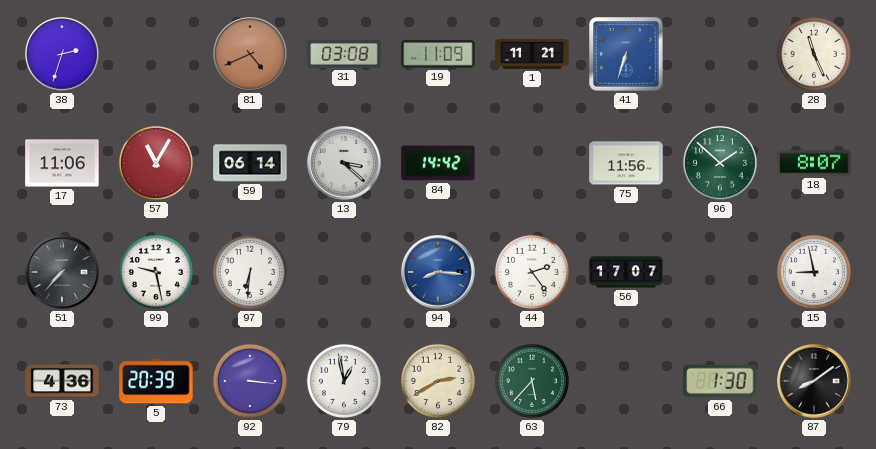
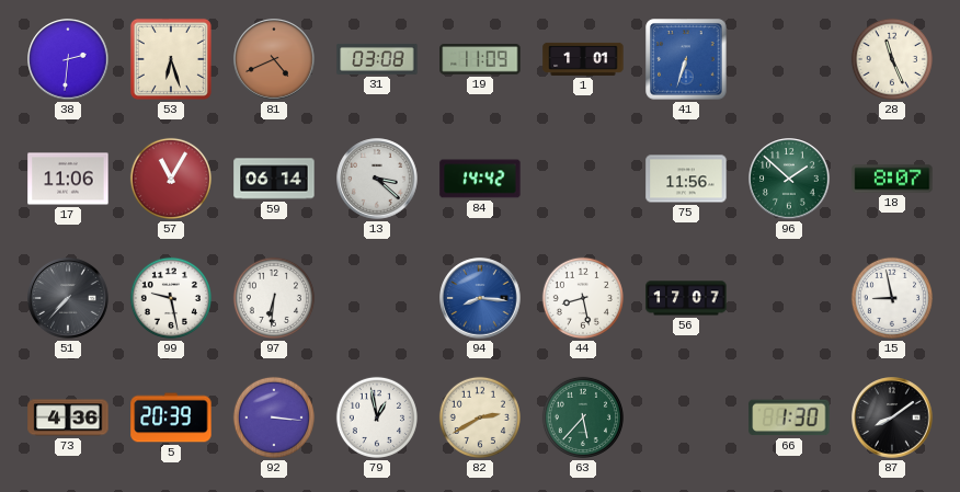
38: 2:33 -> 2:31 (68, 59)
53: none -> 6:27 (171, 59)
1: 11:21 -> 1:01 (583, 59)
44: 2:24 -> 8:28 (583, 298)
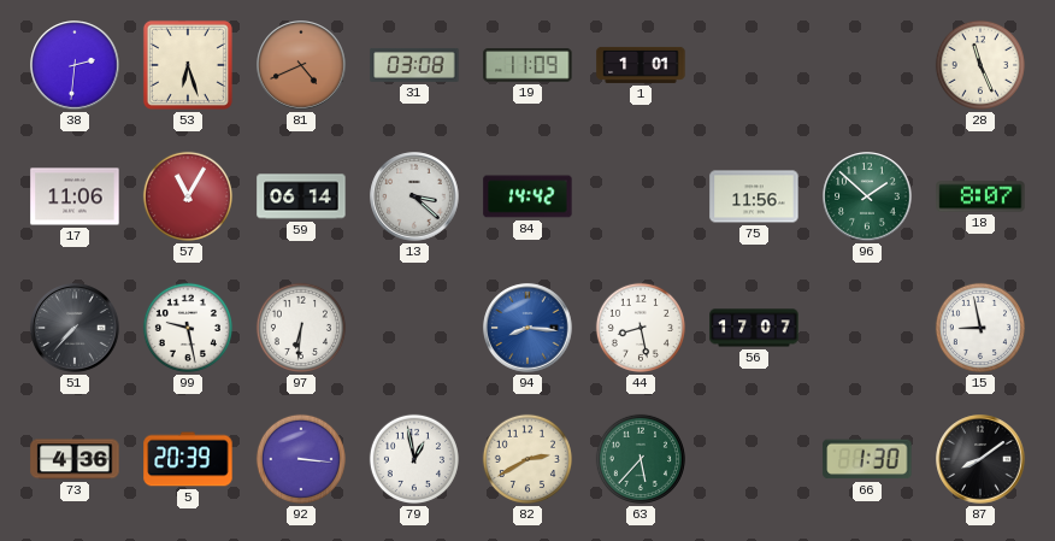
41: 6:33 -> none (686, 59)
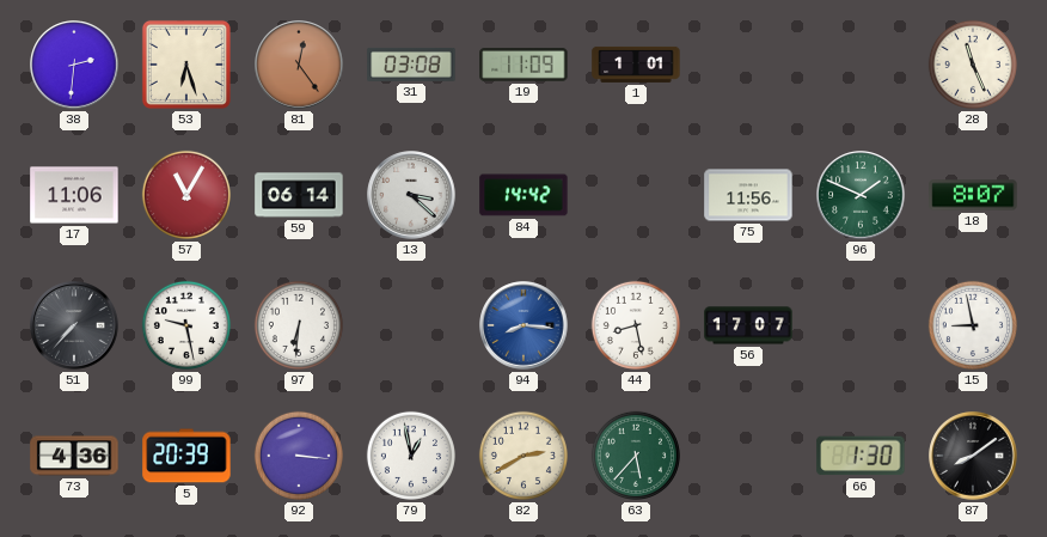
81: 4:41 -> 12:24 (299, 65)
96: 1:52 -> 1:49 (861, 195)
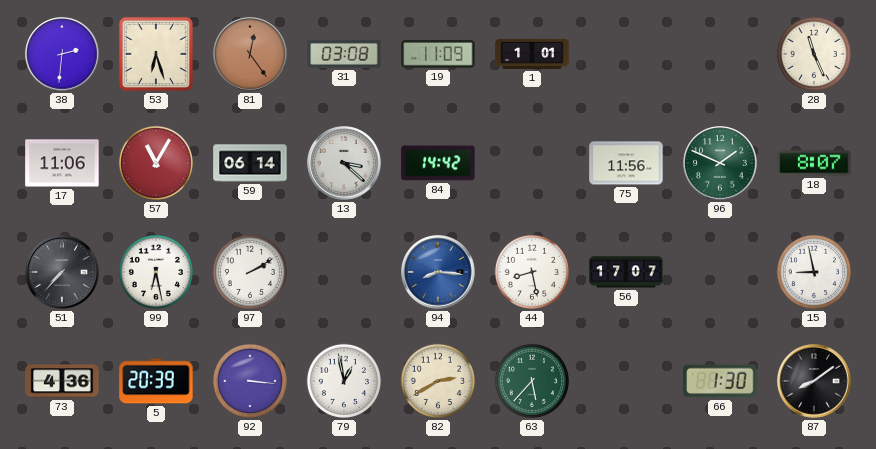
99: 9:28 -> 6:28 (156, 272)
97: 6:31 -> 2:10 (250, 272)
